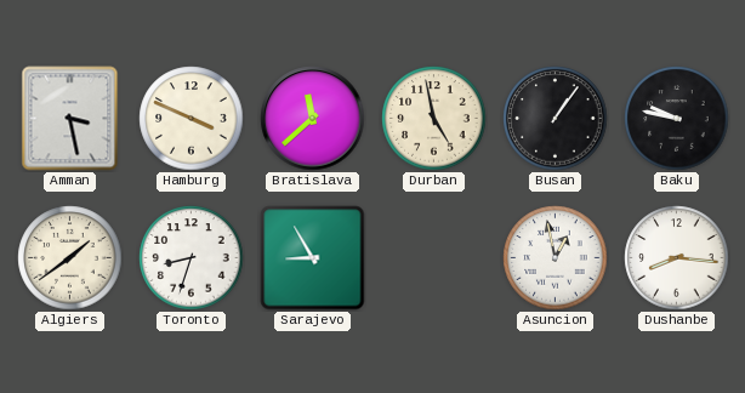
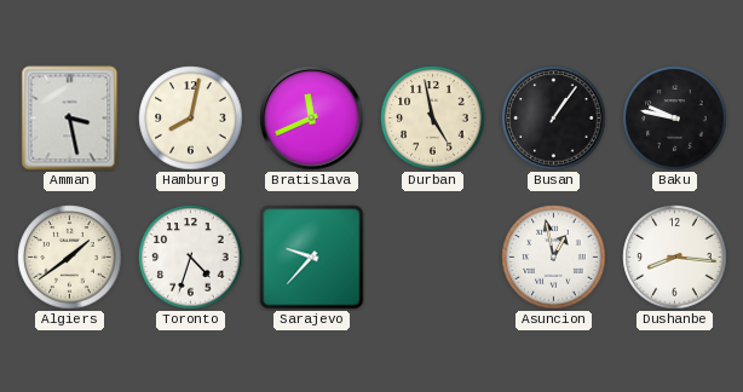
Hamburg: 3:49 -> 8:02 (191, 119)
Bratislava: 11:38 -> 11:41 (312, 119)
Toronto: 8:33 -> 4:33 (191, 258)
Sarajevo: 8:55 -> 9:37 (312, 258)
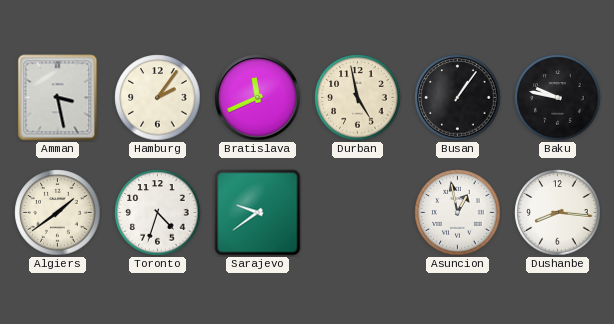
Hamburg: 8:02 -> 2:06 (158, 98)
Sarajevo: 9:37 -> 9:39 (258, 213)
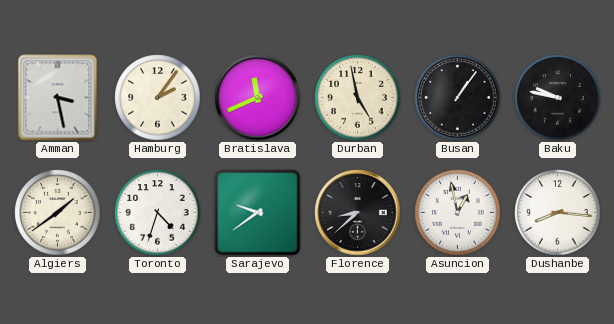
Florence: none -> 8:38 (358, 213)
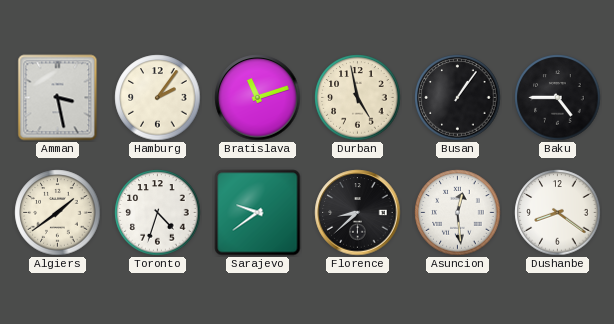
Bratislava: 11:41 -> 11:12 (258, 98)
Baku: 9:47 -> 4:45 (558, 98)
Asuncion: 12:58 -> 12:29 (458, 213)
Dushanbe: 8:16 -> 8:21 (558, 213)
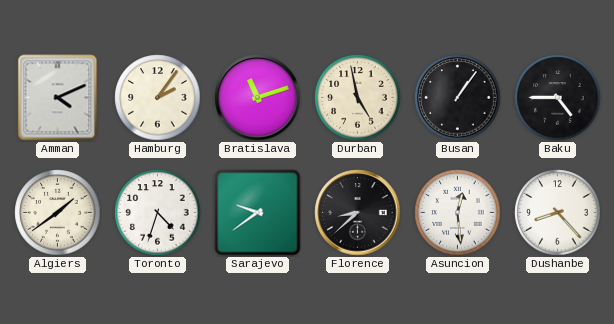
Amman: 3:28 -> 4:11 (58, 98)
Dushanbe: 8:21 -> 8:23 (558, 213)
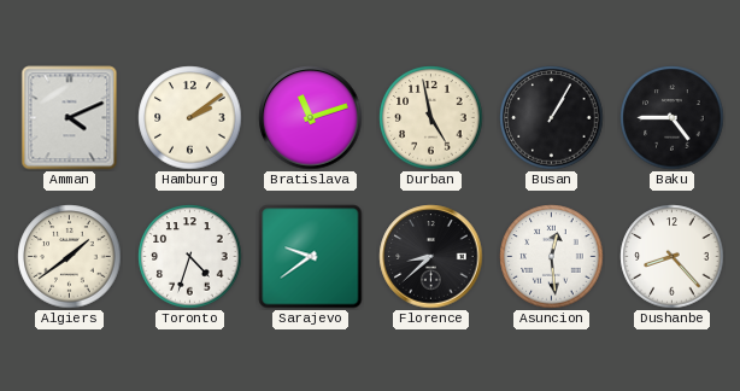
Hamburg: 2:06 -> 2:09 (190, 118)
Busan: 1:06 -> 1:05 (552, 118)
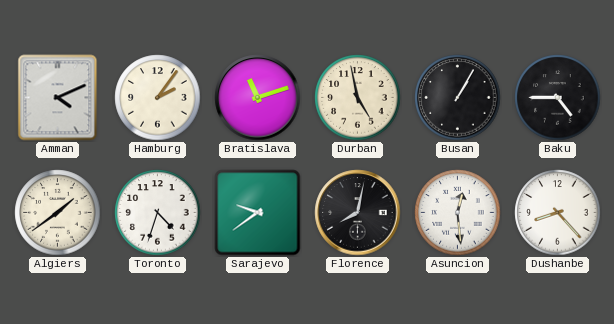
Hamburg: 2:09 -> 2:06 (158, 98)
Florence: 8:38 -> 8:02 (358, 213)
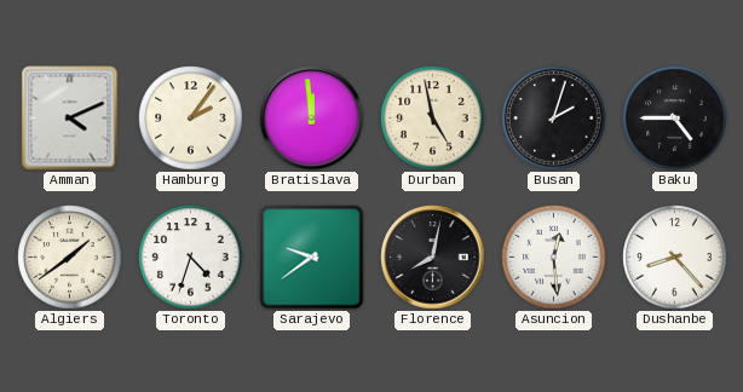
Bratislava: 11:12 -> 11:59 (312, 119)
Busan: 1:05 -> 2:03 (554, 119)
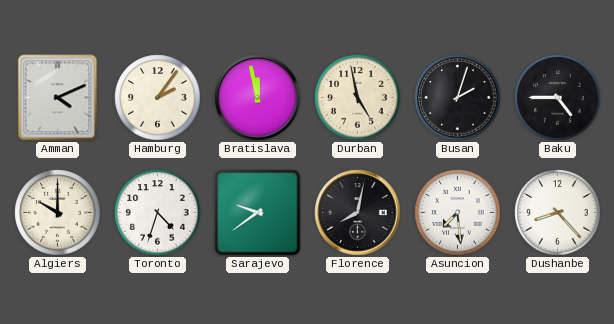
Bratislava: 11:59 -> 11:58 (258, 98)
Algiers: 1:39 -> 10:00 (58, 213)
Asuncion: 12:29 -> 7:29 (458, 213)
